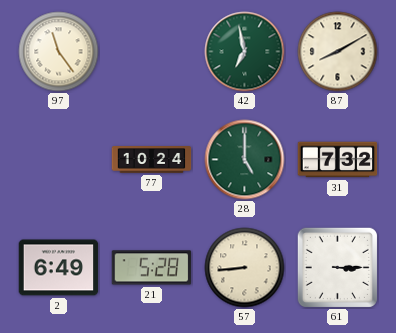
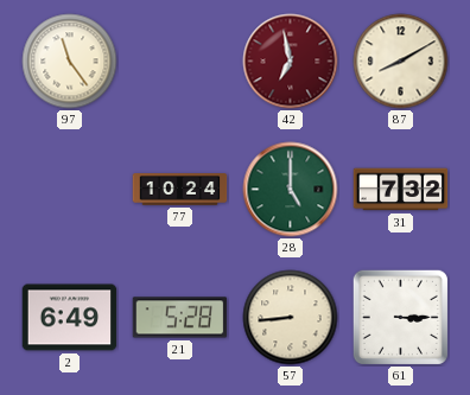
42 dial: green -> burgundy (291, 62)
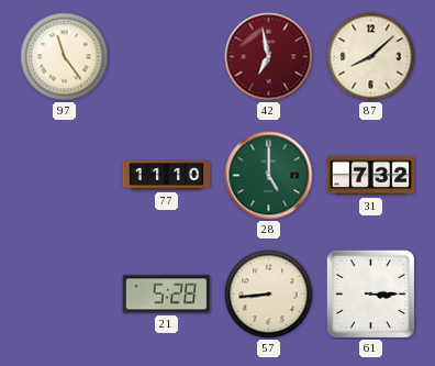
87: 8:10 -> 8:08 (371, 57)
77: 10:24 -> 11:10 (167, 176)
2: 6:49 -> none (70, 318)
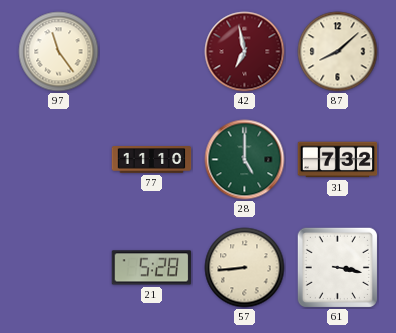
61: 3:15 -> 3:17 (337, 267)
